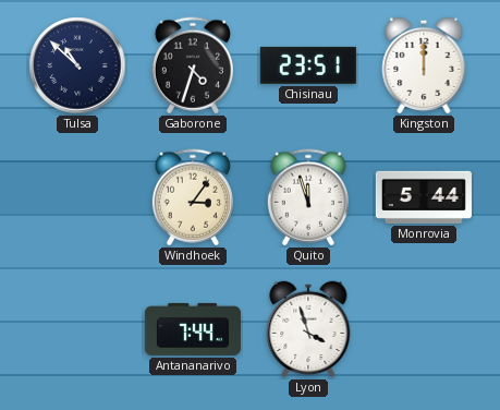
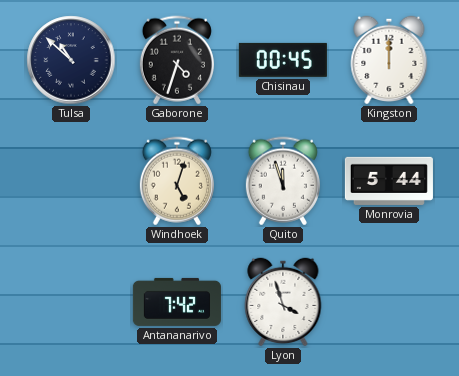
Chisinau: 23:51 -> 00:45 (283, 60)
Windhoek: 3:06 -> 5:03 (177, 181)
Antananarivo: 7:44 -> 7:42 (177, 302)
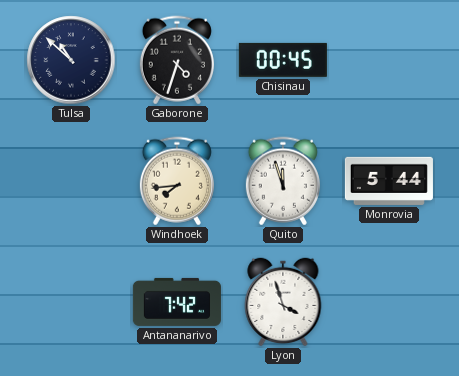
Kingston: 12:00 -> none (389, 60)
Windhoek: 5:03 -> 7:44 (177, 181)
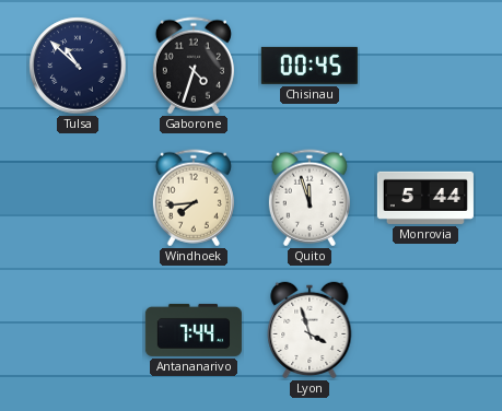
Antananarivo: 7:42 -> 7:44 (194, 330)
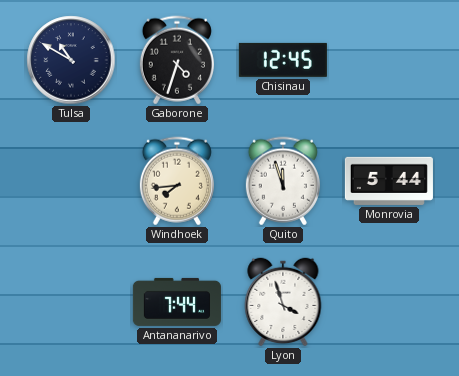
Tulsa: 10:52 -> 10:50 (71, 60)
Chisinau: 00:45 -> 12:45 (283, 60)
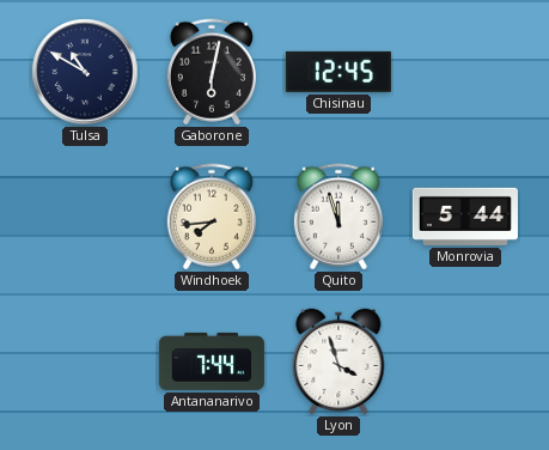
Gaborone: 4:33 -> 6:02 (212, 72)
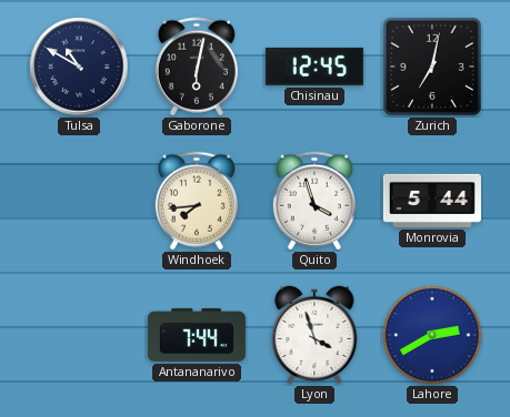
Zurich: none -> 7:02 (432, 67)
Quito: 11:57 -> 3:57 (314, 201)
Lahore: none -> 2:40 (432, 335)
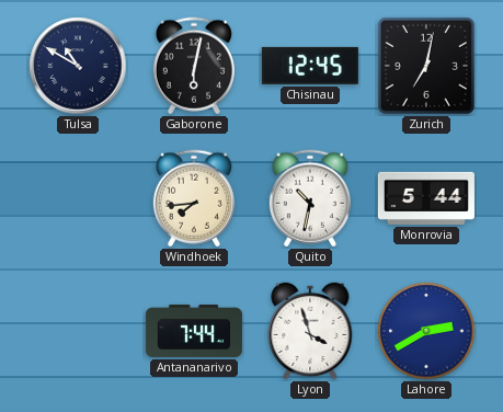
Quito: 3:57 -> 10:32 (310, 198)
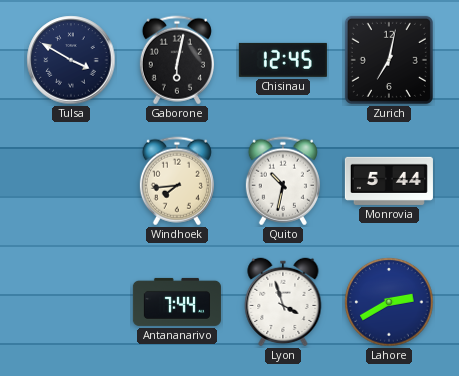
Tulsa: 10:50 -> 3:50 (71, 60)
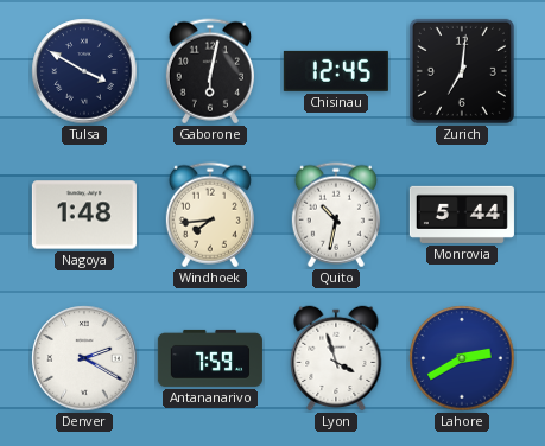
Zurich: 7:02 -> 7:01 (462, 71)
Nagoya: none -> 1:48 (84, 215)
Denver: none -> 2:20 (84, 358)
Antananarivo: 7:44 -> 7:59 (210, 358)
